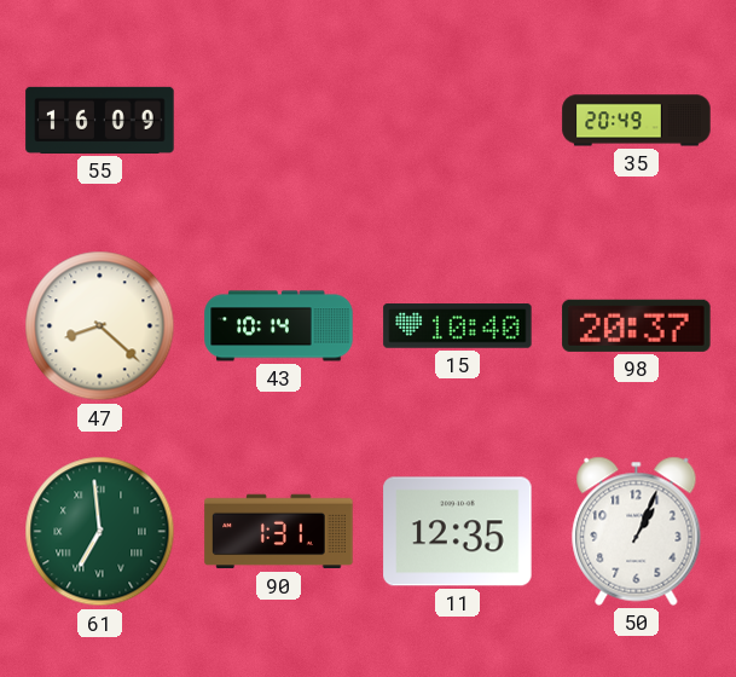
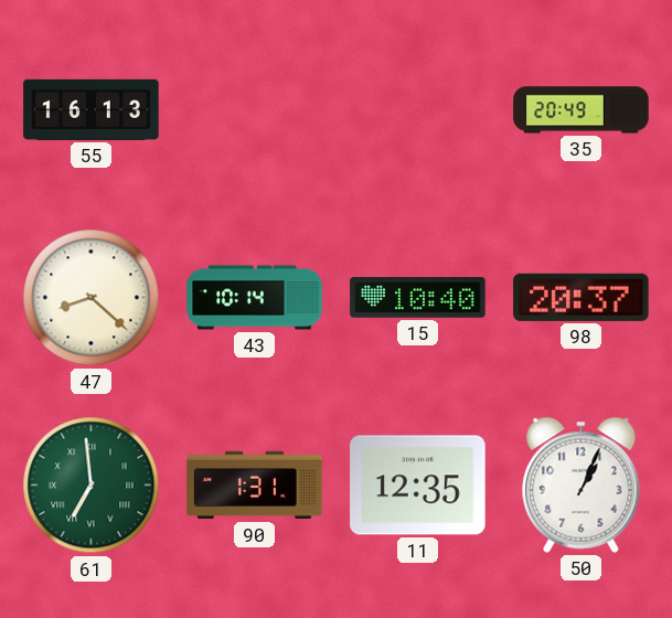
55: 16:09 -> 16:13 (92, 109)
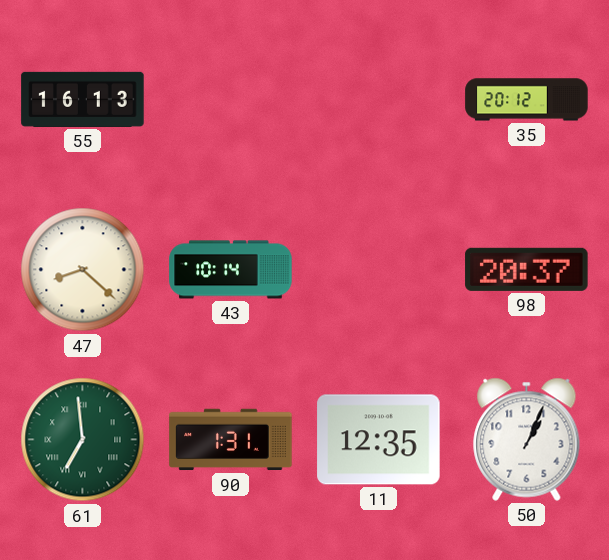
35: 20:49 -> 20:12 (527, 100)
15: 10:40 -> none (418, 298)
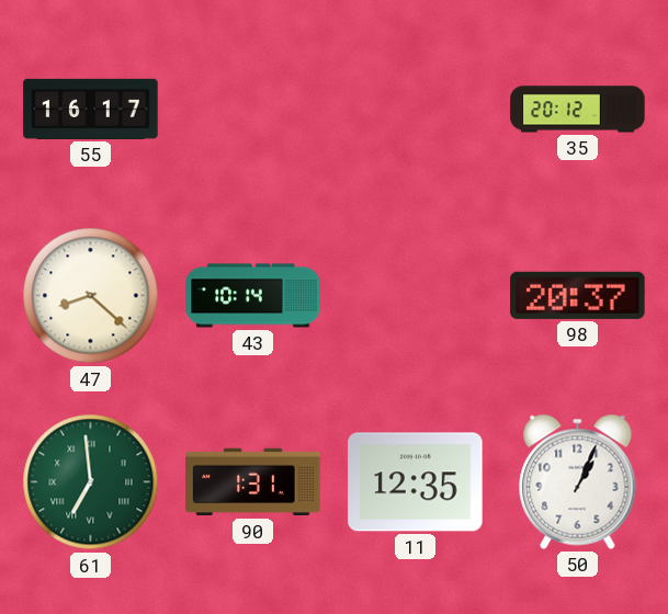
55: 16:13 -> 16:17 (91, 109)
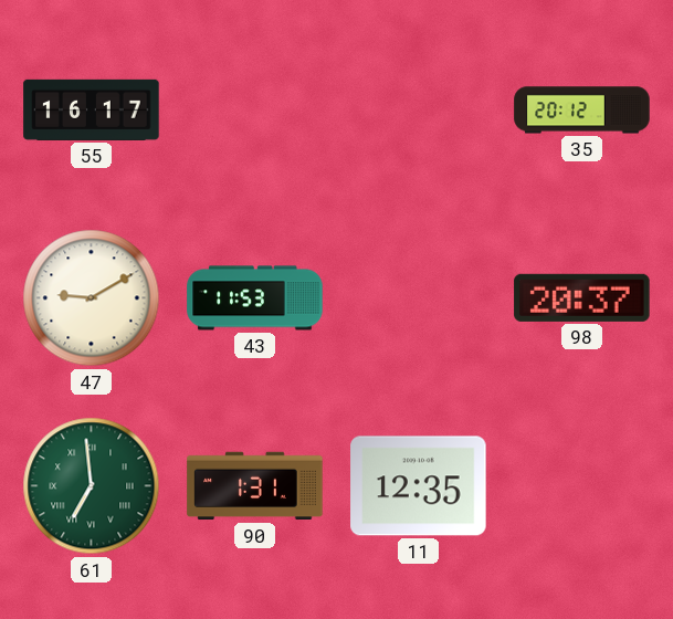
47: 8:22 -> 9:10 (92, 298)
43: 10:14 -> 11:53 (255, 298)
50: 1:04 -> none (578, 481)
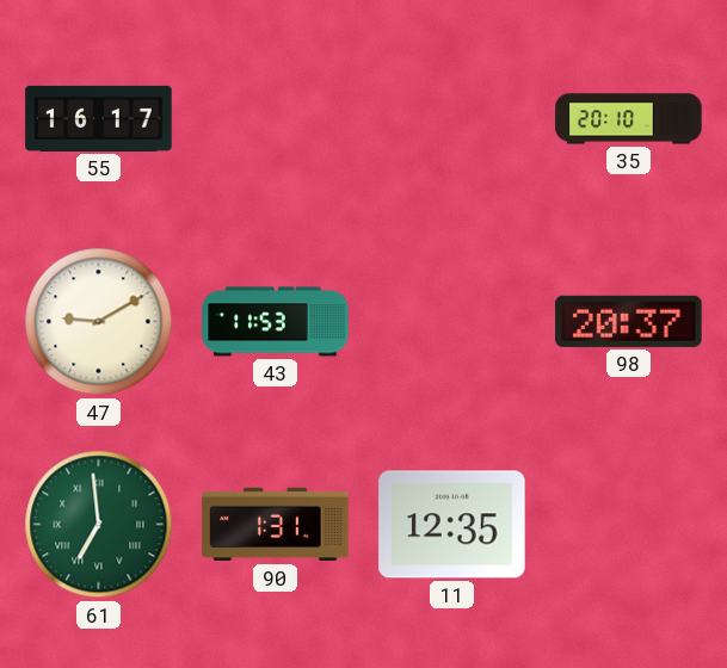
35: 20:12 -> 20:10 (629, 119)
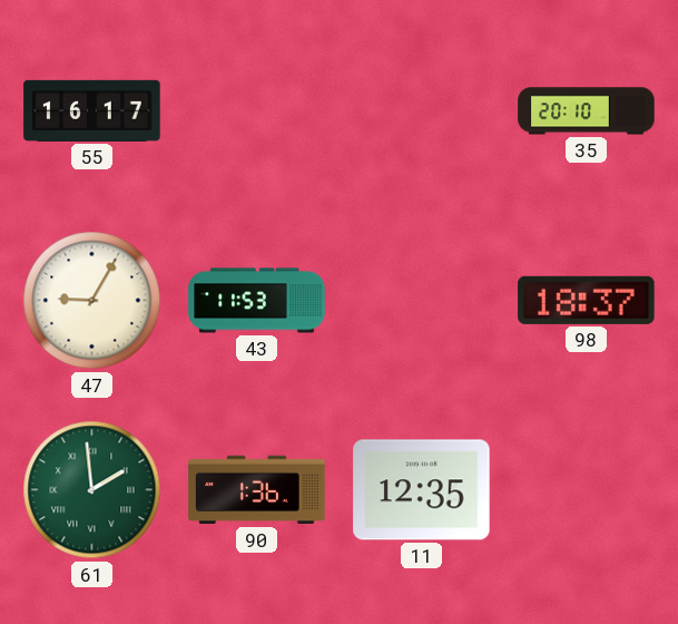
47: 9:10 -> 9:05 (92, 301)
98: 20:37 -> 18:37 (587, 300)
61: 6:59 -> 1:59 (92, 490)
90: 1:31 -> 1:36 (257, 490)
